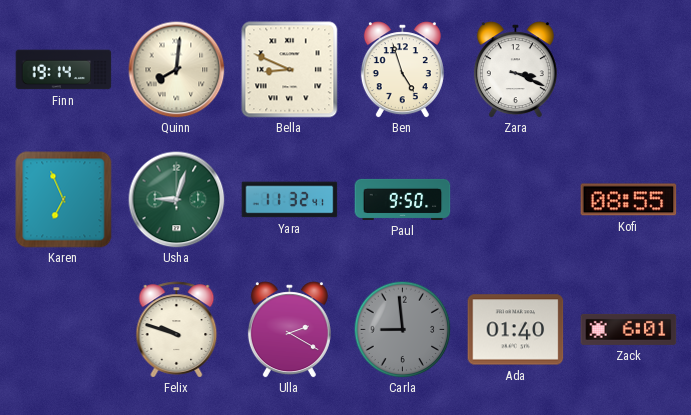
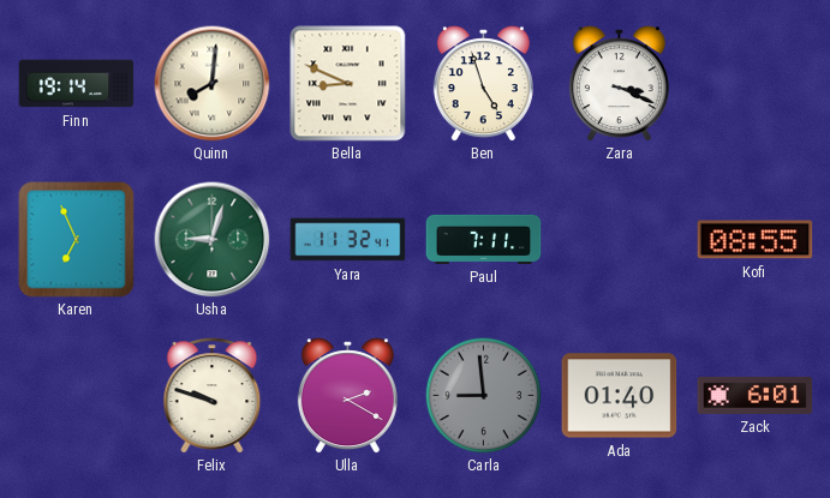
Paul: 9:50 -> 7:11 (484, 239)
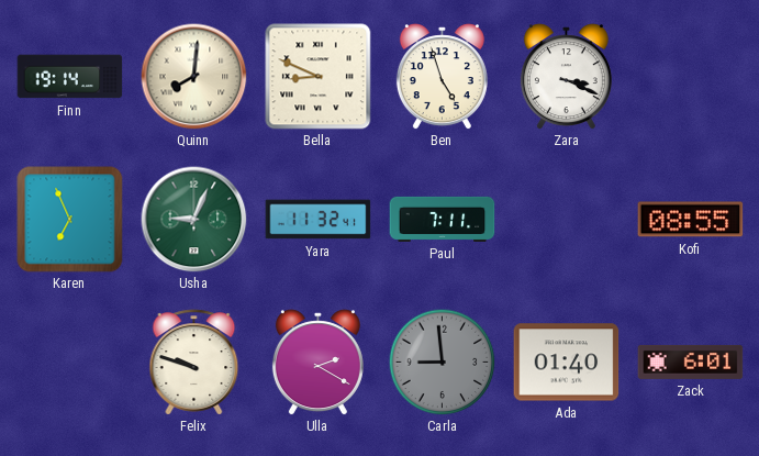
Usha: 9:03 -> 9:04 (194, 220)
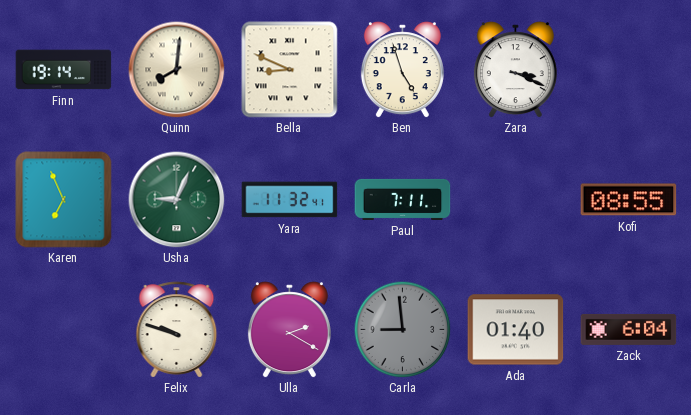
Zack: 6:01 -> 6:04 (629, 329)
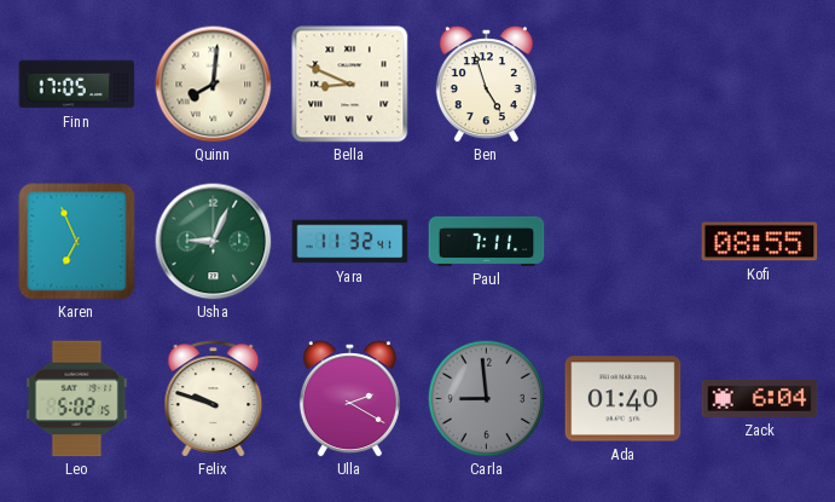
Finn: 19:14 -> 17:05 (77, 85)
Zara: 3:19 -> none (515, 70)
Leo: none -> 5:02 (77, 399)
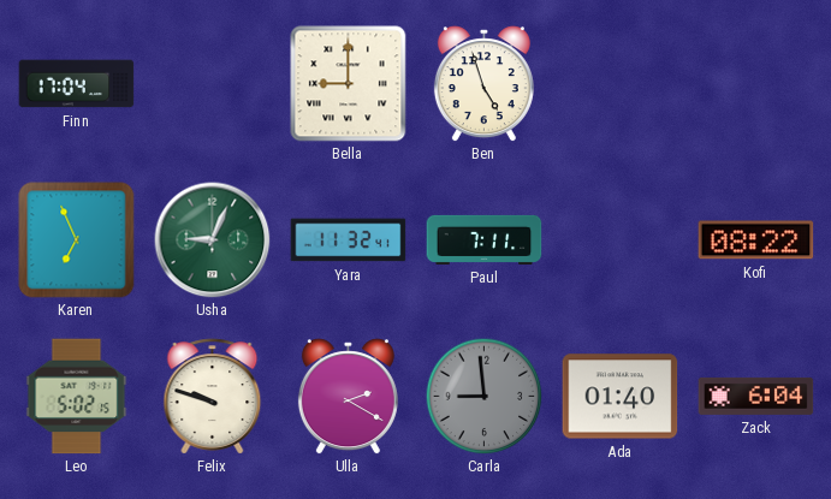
Finn: 17:05 -> 17:04 (77, 84)
Quinn: 8:01 -> none (214, 85)
Bella: 8:49 -> 9:00 (349, 84)
Kofi: 08:55 -> 08:22 (756, 240)
